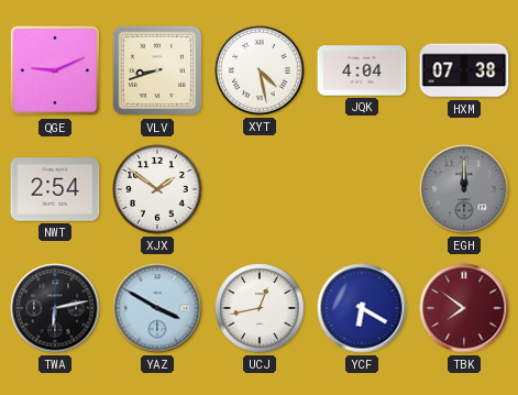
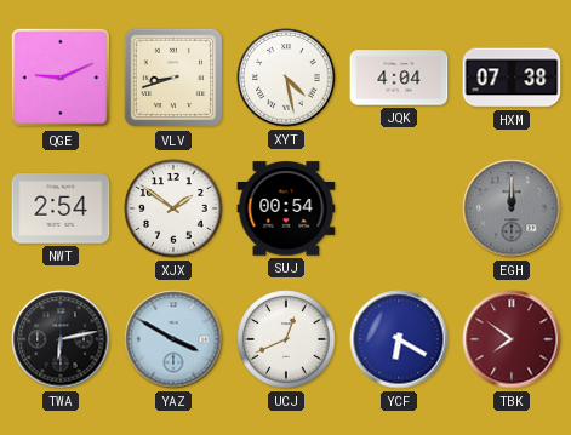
SUJ: none -> 00:54 (286, 208)
UCJ: 12:43 -> 12:41 (286, 339)
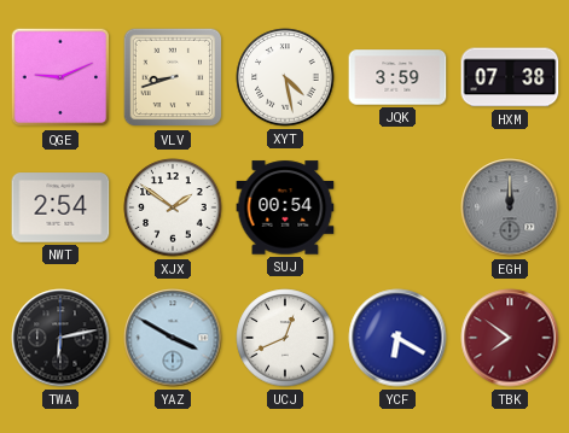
JQK: 4:04 -> 3:59 (397, 77)
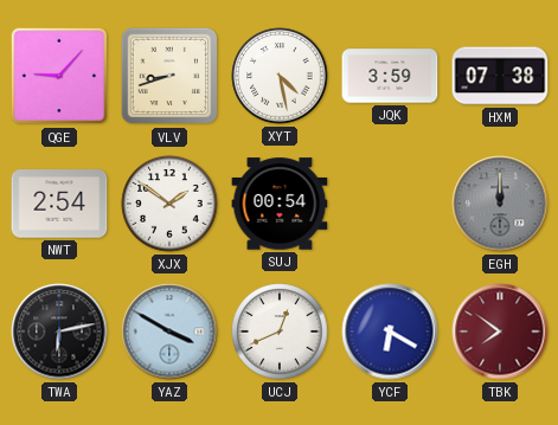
QGE: 9:11 -> 9:07 (59, 76)
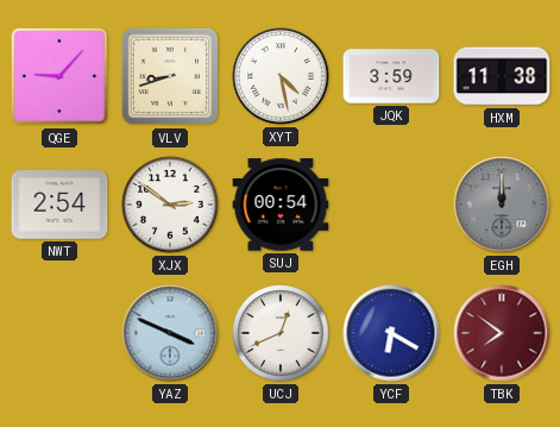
HXM: 07:38 -> 11:38 (502, 76)
XJX: 1:51 -> 2:51 (170, 205)
TWA: 6:13 -> none (59, 331)
YAZ: 3:50 -> 3:49 (170, 333)
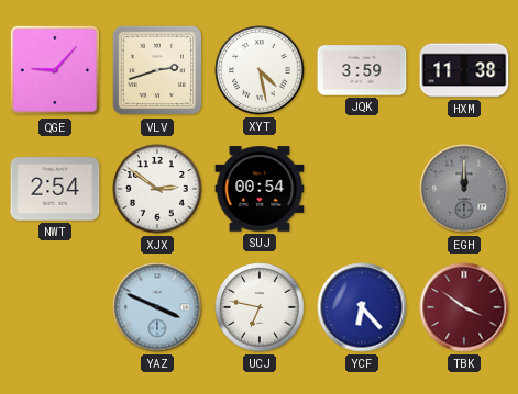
VLV: 8:42 -> 2:42 (157, 70)
UCJ: 12:41 -> 6:47 (260, 307)
YCF: 6:20 -> 6:23 (362, 307)
TBK: 7:51 -> 3:51 (464, 307)
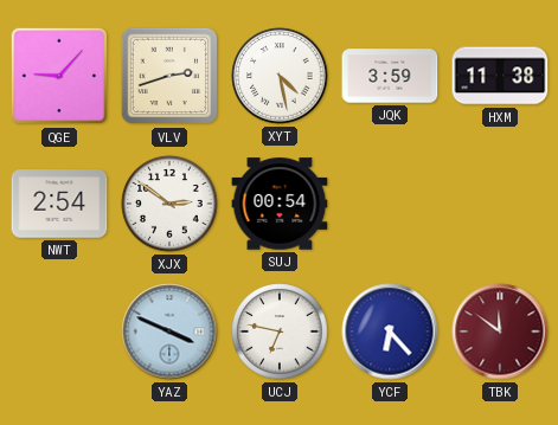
EGH: 12:00 -> none (464, 189)
TBK: 3:51 -> 11:51 (500, 331)
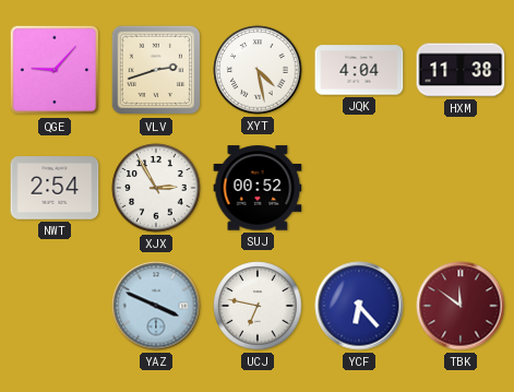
JQK: 3:59 -> 4:04 (359, 70)
XJX: 2:51 -> 2:55 (156, 188)
SUJ: 00:54 -> 00:52 (258, 188)
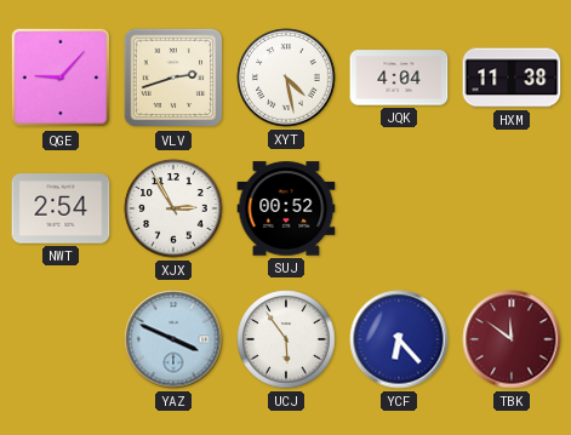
UCJ: 6:47 -> 5:54 (286, 339)
